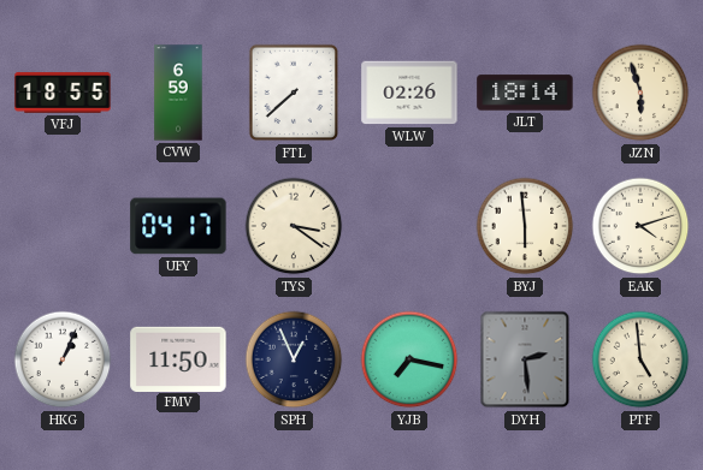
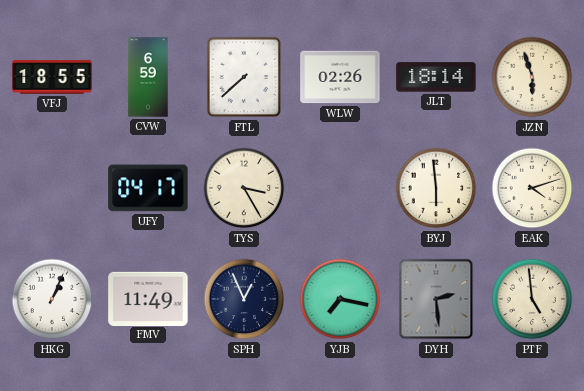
TYS: 3:21 -> 3:25 (244, 188)
FMV: 11:50 -> 11:49 (148, 298)
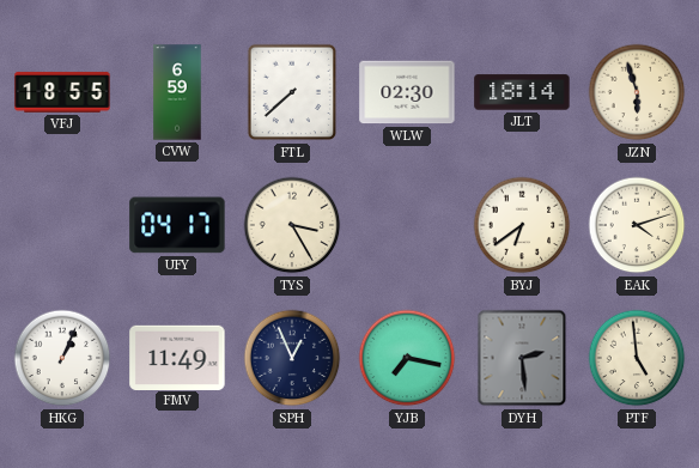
WLW: 02:26 -> 02:30 (407, 92)
BYJ: 5:59 -> 6:39 (522, 225)
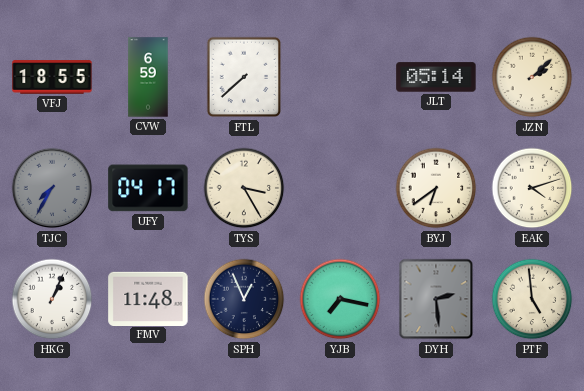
WLW: 02:30 -> none (407, 92)
JLT: 18:14 -> 05:14 (436, 77)
JZN: 5:57 -> 2:08 (532, 77)
TJC: none -> 7:35 (52, 188)
FMV: 11:49 -> 11:48 (148, 298)
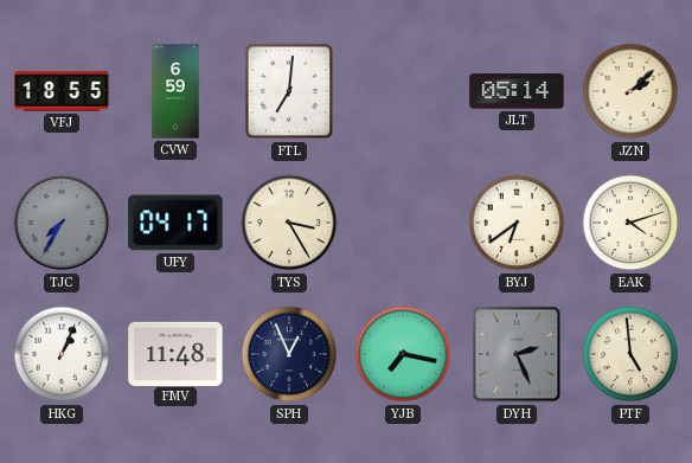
FTL: 7:38 -> 7:01 (289, 91)
DYH: 2:29 -> 2:26 (517, 354)
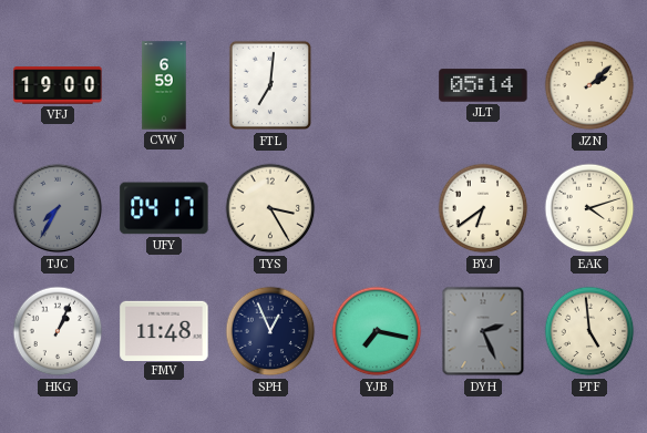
VFJ: 18:55 -> 19:00 (58, 85)
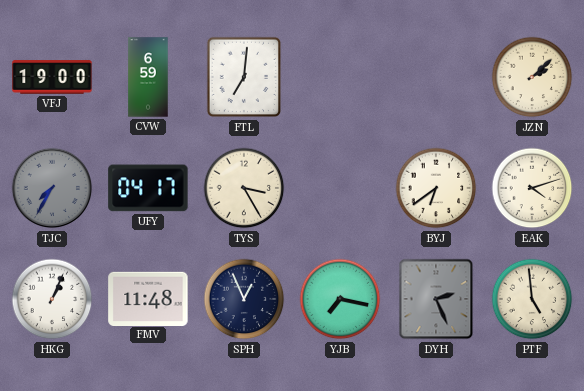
JLT: 05:14 -> none (483, 85)
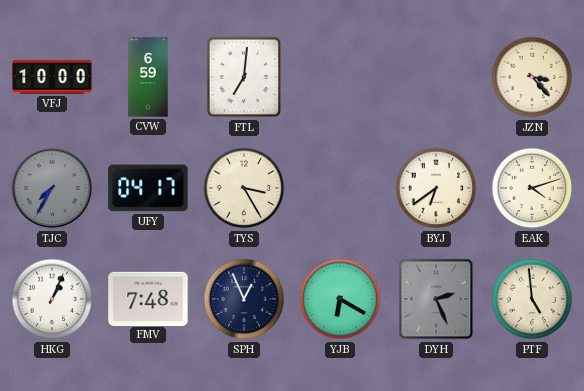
VFJ: 19:00 -> 10:00 (52, 77)
JZN: 2:08 -> 3:23 (532, 77)
FMV: 11:48 -> 7:48 (148, 298)
YJB: 7:17 -> 6:20 (340, 299)
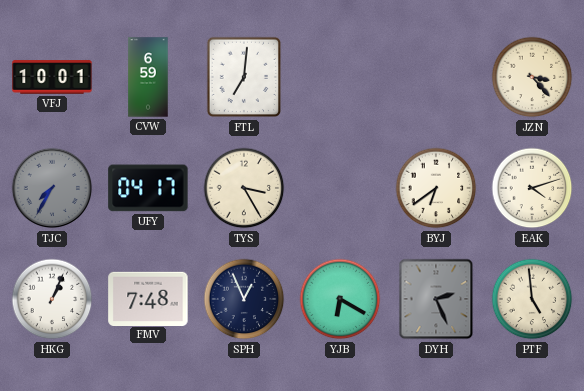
VFJ: 10:00 -> 10:01 (52, 77)
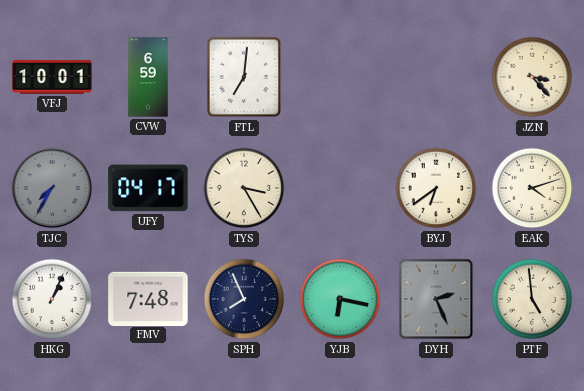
SPH: 12:56 -> 7:56 (244, 299)
YJB: 6:20 -> 6:17 (340, 299)
